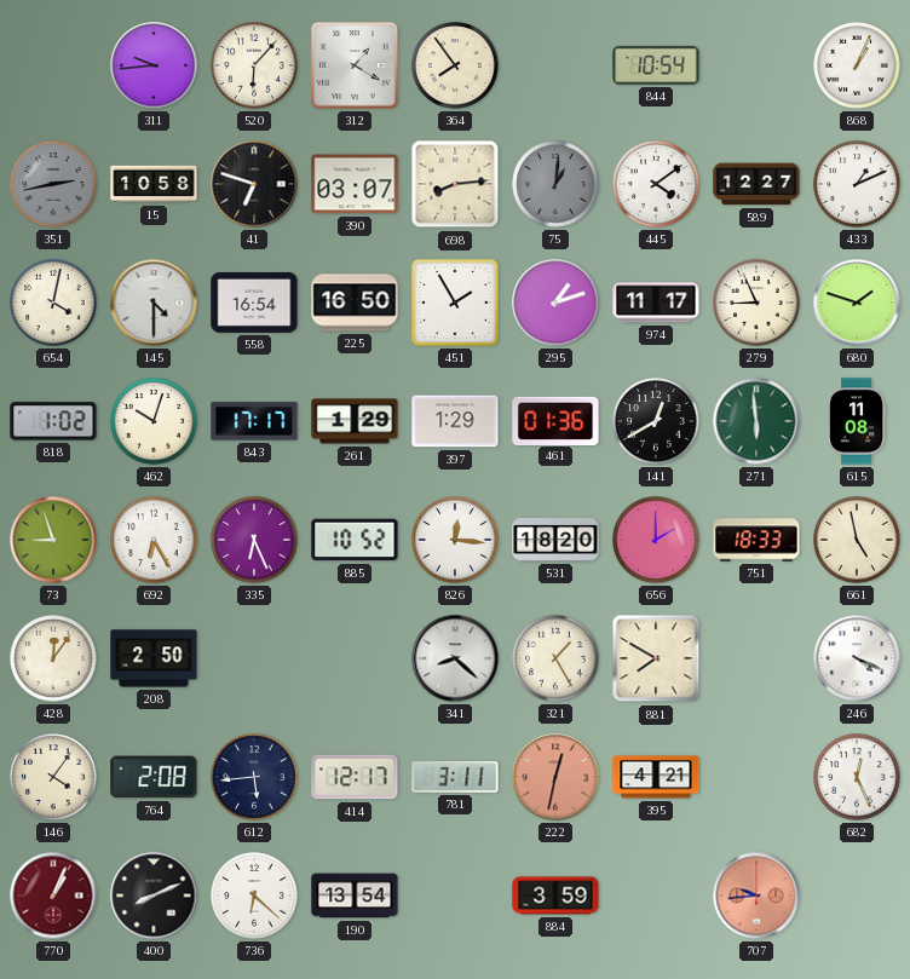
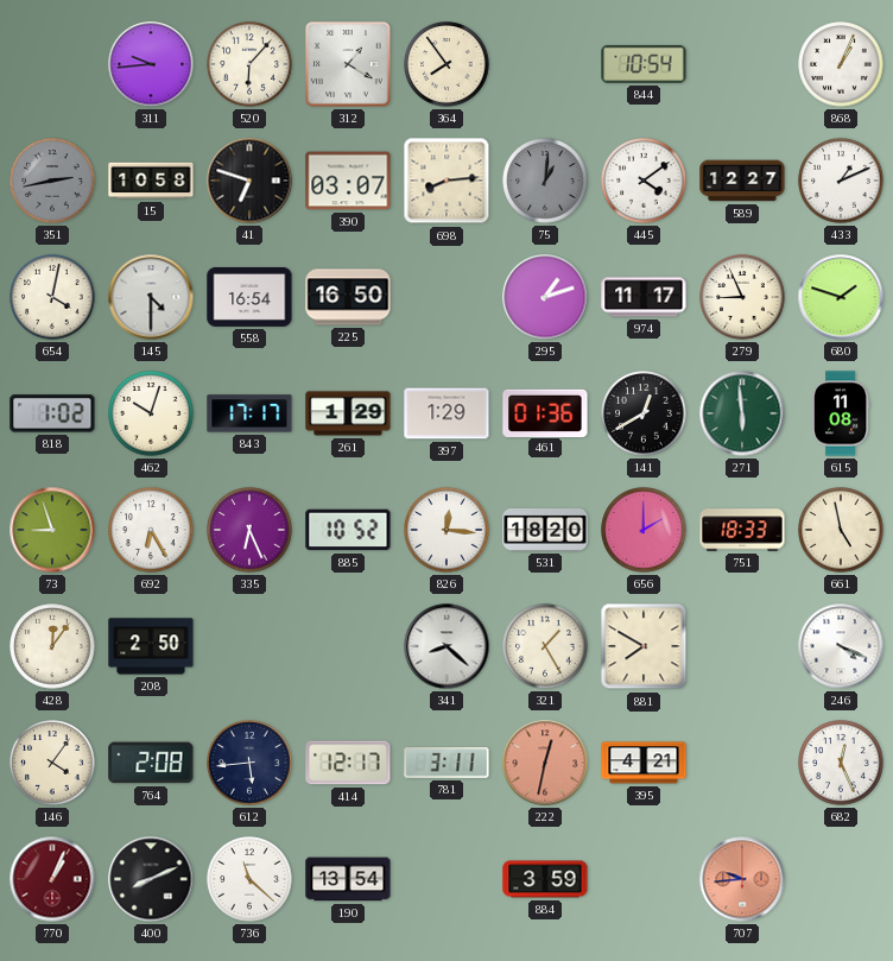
451: 1:55 -> none (455, 303)
736: 6:22 -> 11:22 (249, 879)
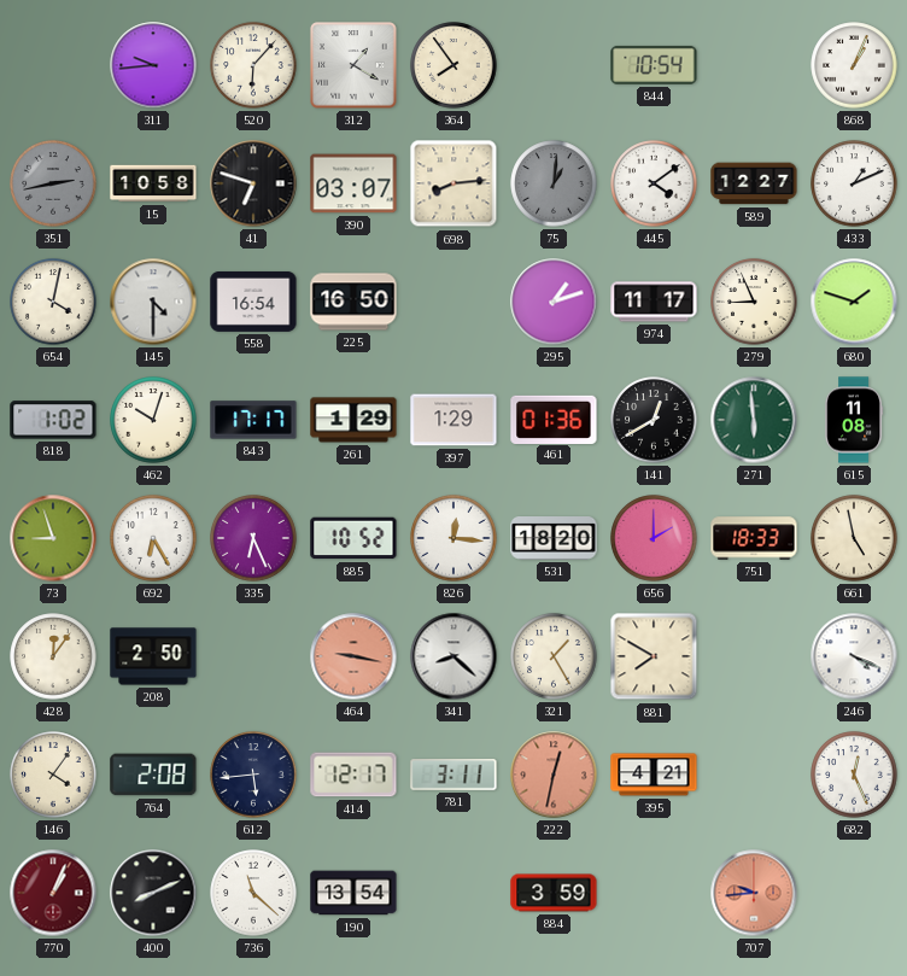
464: none -> 9:17 (353, 656)
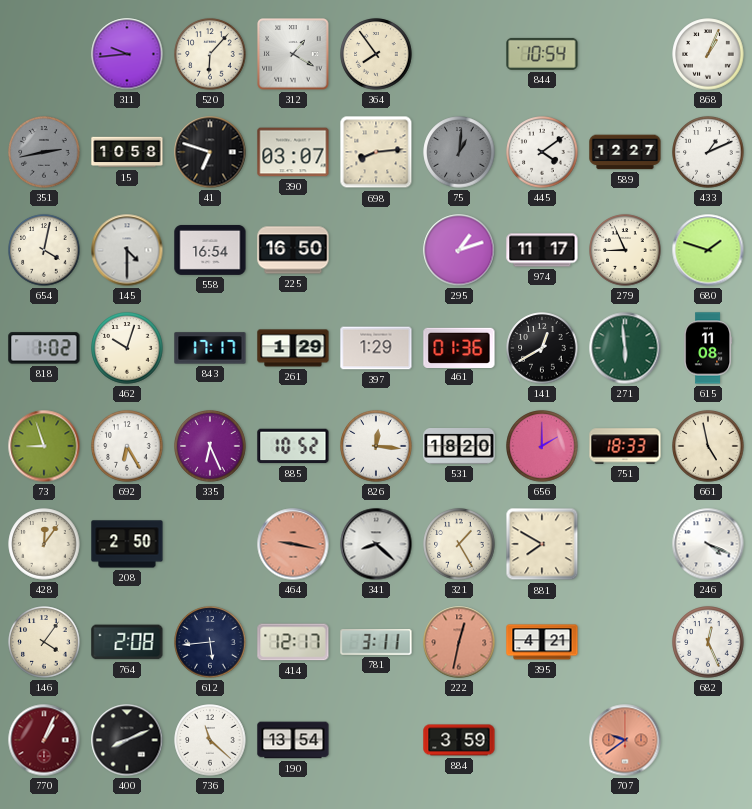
707: 9:44 -> 9:39 (625, 740)
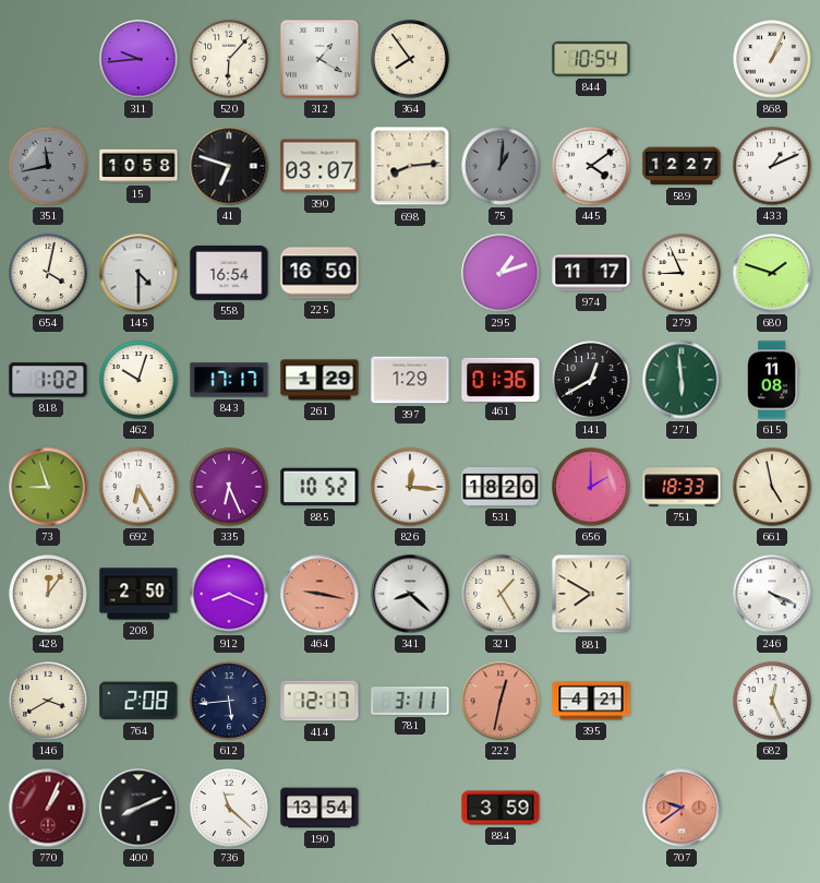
351: 2:43 -> 11:43 (48, 166)
912: none -> 8:19 (229, 594)
146: 4:06 -> 3:40 (48, 701)
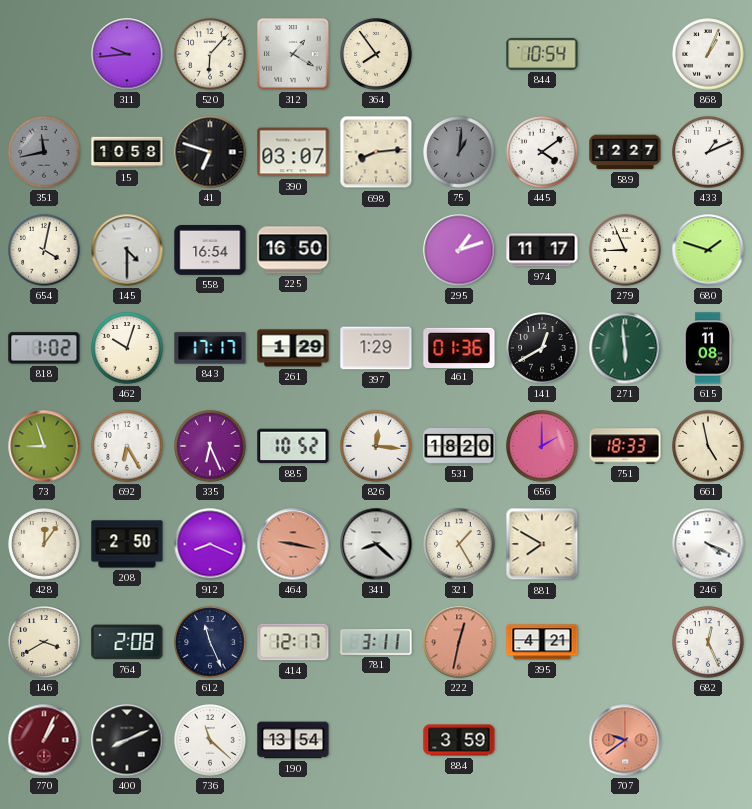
612: 5:44 -> 11:26 (210, 642)
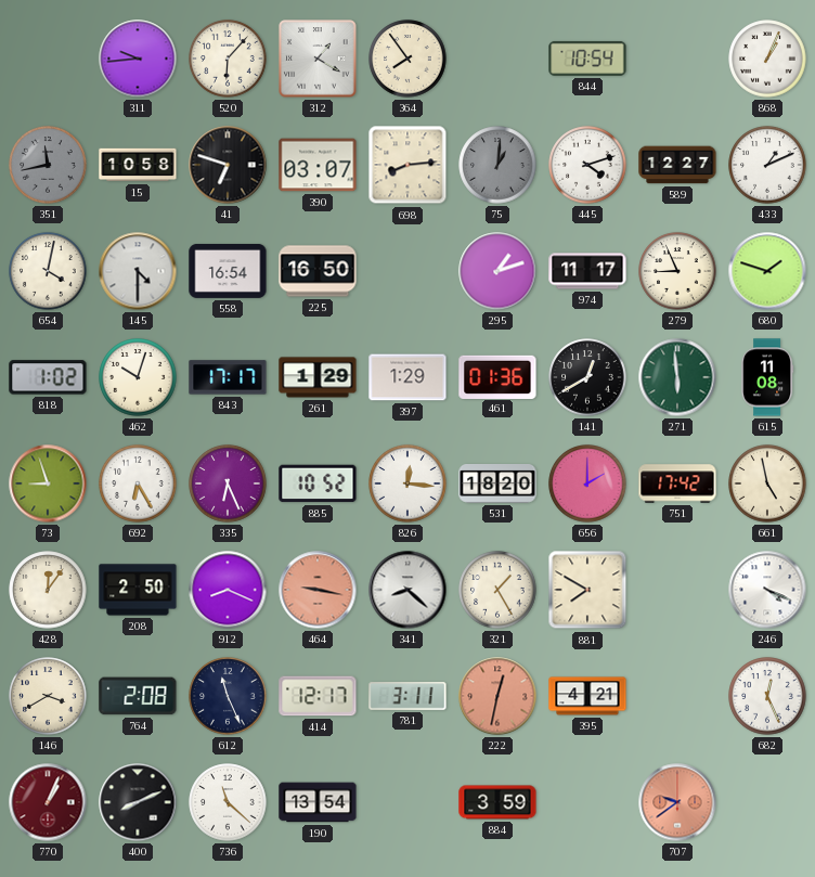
445: 4:09 -> 4:12 (587, 165)
751: 18:33 -> 17:42 (677, 483)
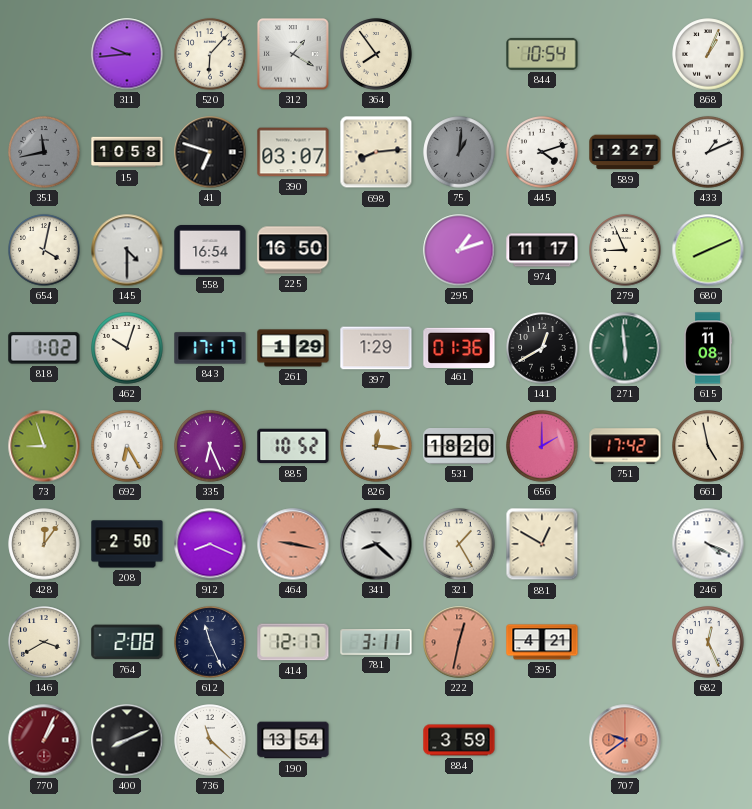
680: 1:48 -> 8:11 (708, 250)
881: 7:50 -> 12:50 (542, 544)
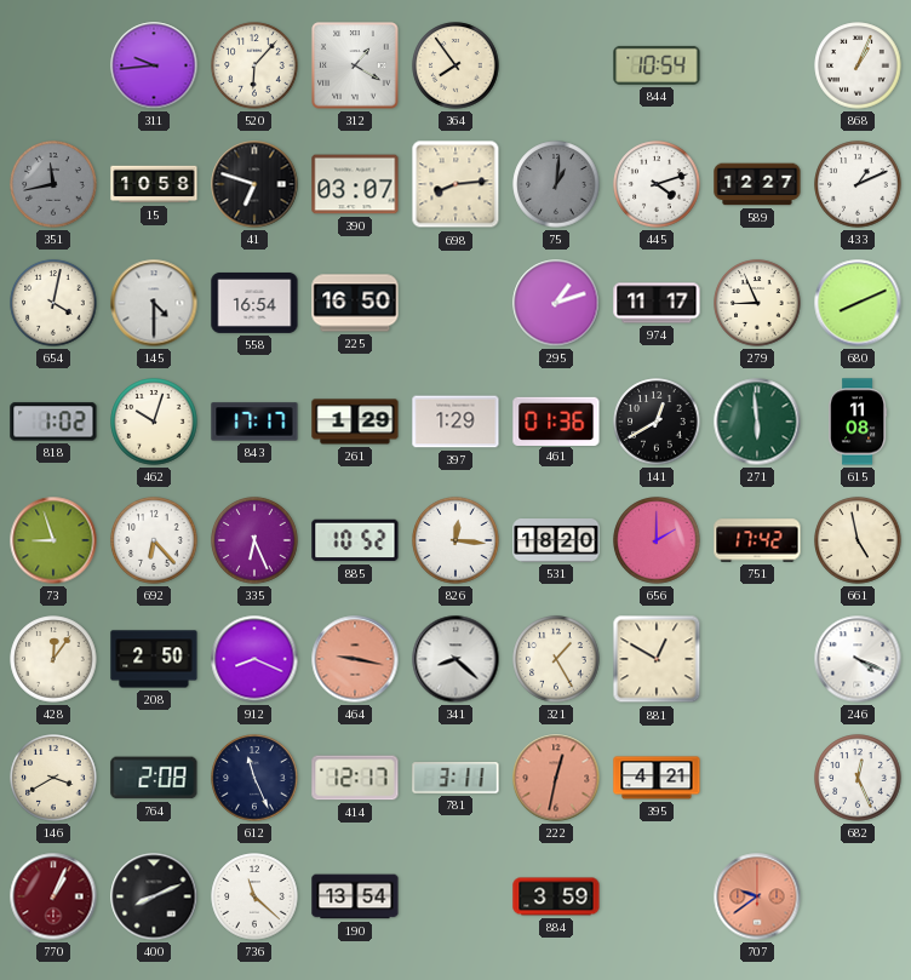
692: 6:25 -> 6:23 (154, 540)
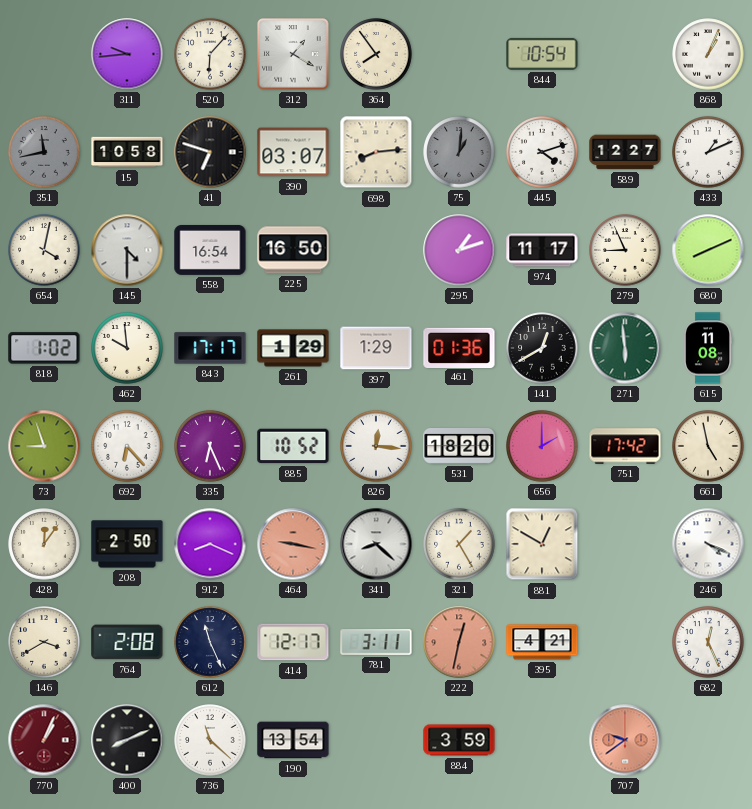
462: 10:03 -> 9:59 (127, 348)
